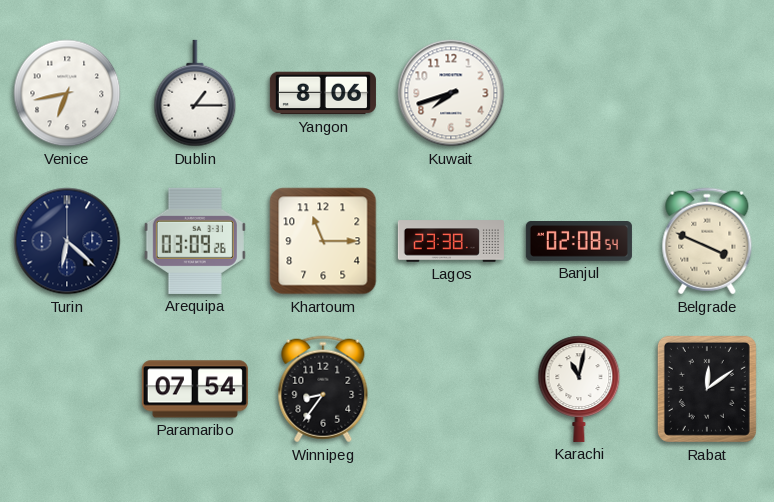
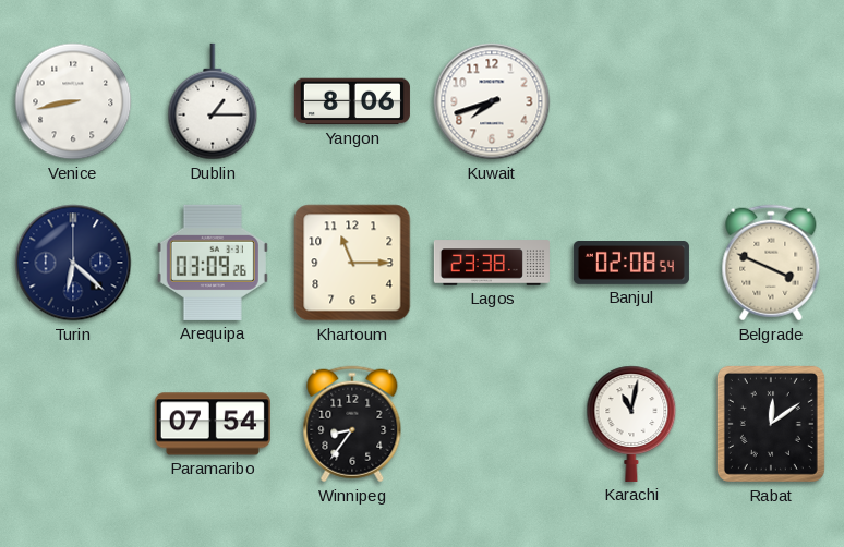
Venice: 6:43 -> 8:43 (73, 101)
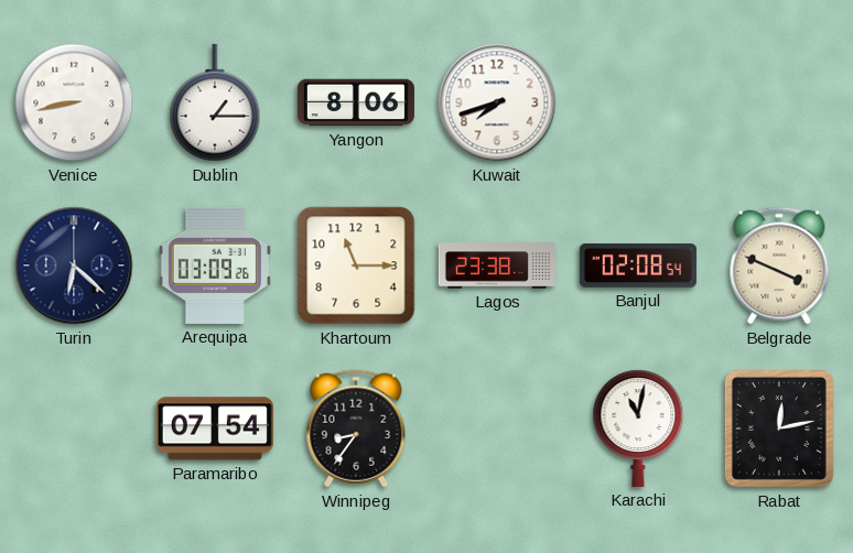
Rabat: 12:09 -> 12:13 (779, 429)
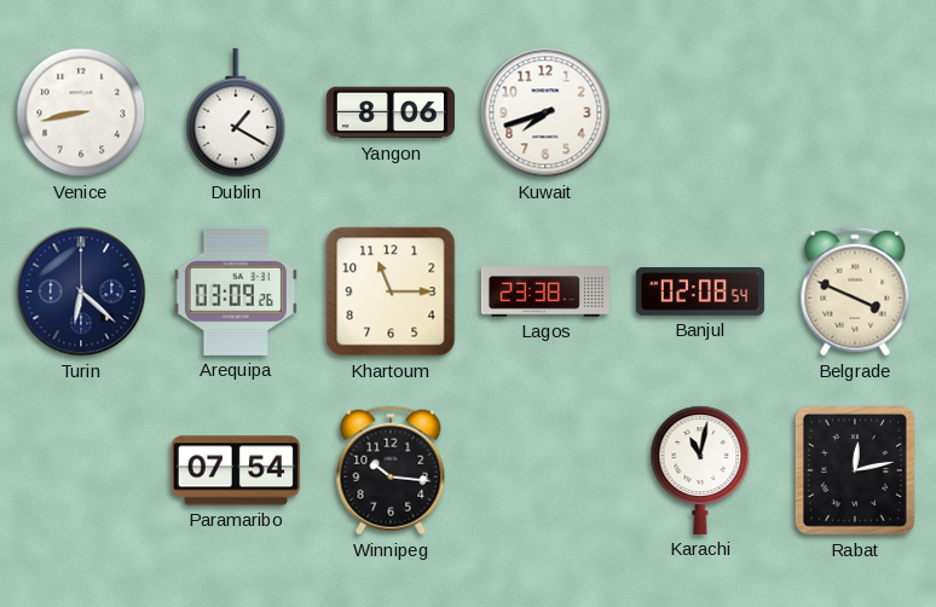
Dublin: 1:15 -> 1:20 (236, 112)
Winnipeg: 8:36 -> 10:16 (391, 470)
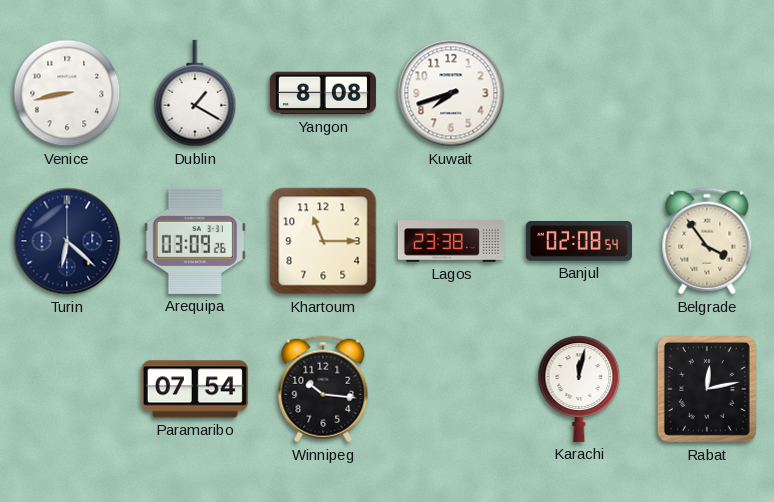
Yangon: 8:06 -> 8:08 (323, 93)
Belgrade: 3:49 -> 3:54 (707, 241)
Karachi: 11:02 -> 12:02 (579, 389)
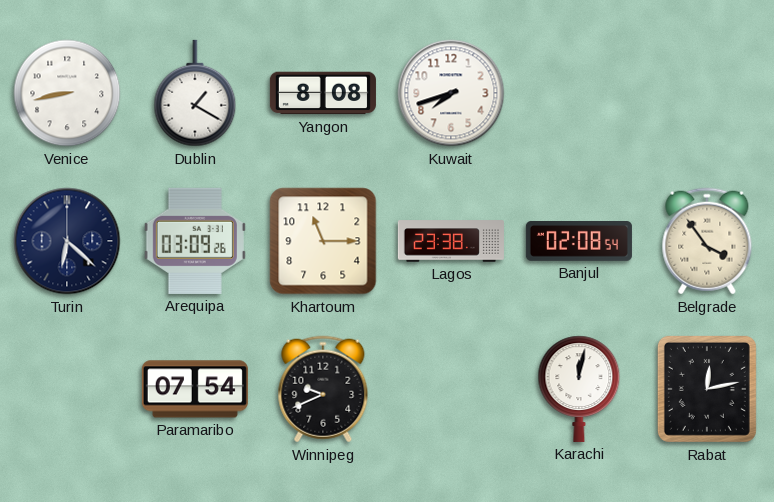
Winnipeg: 10:16 -> 9:41 (323, 389)
